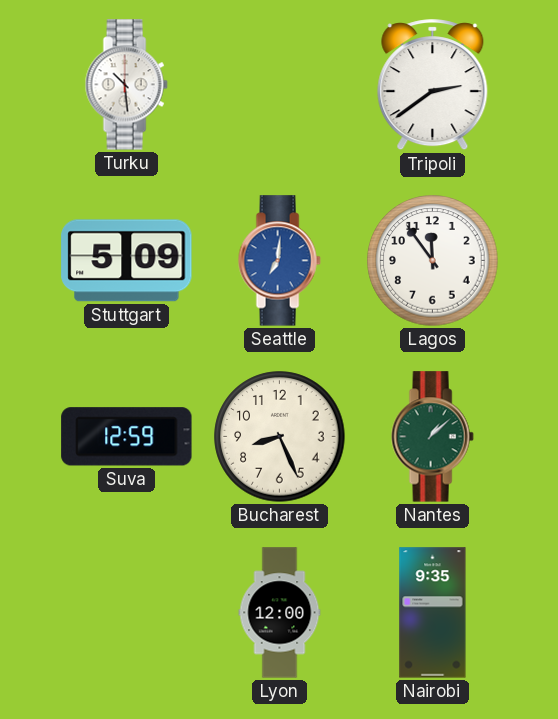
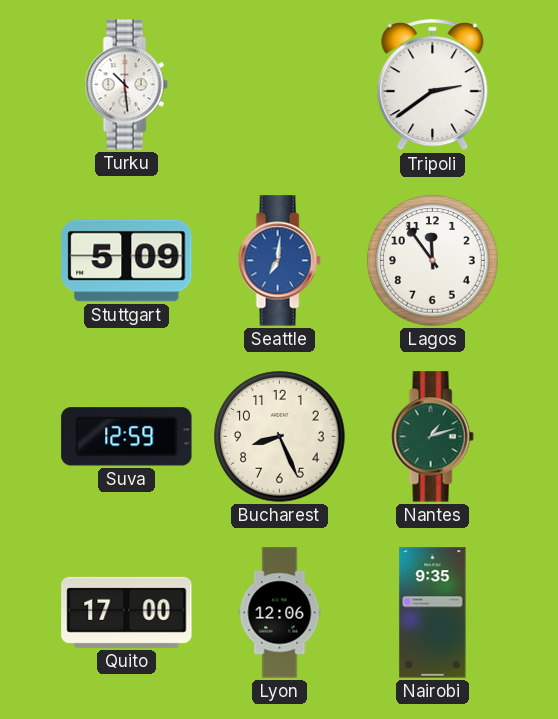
Nantes: 1:08 -> 1:12 (432, 437)
Quito: none -> 17:00 (127, 612)
Lyon: 12:00 -> 12:06 (280, 613)
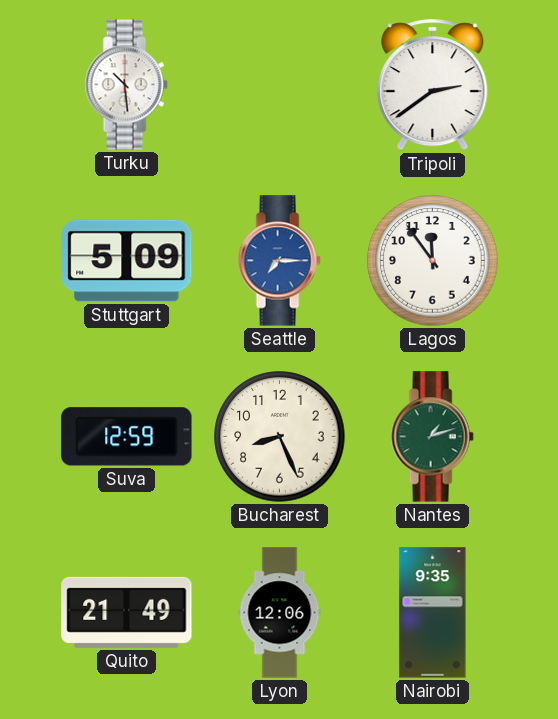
Seattle: 7:01 -> 7:15 (279, 261)
Quito: 17:00 -> 21:49 (127, 612)
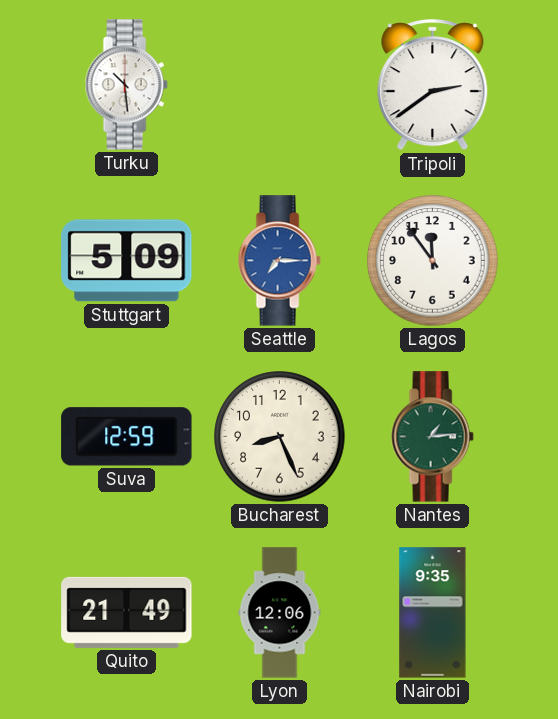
Nantes: 1:12 -> 1:14 (432, 437)
